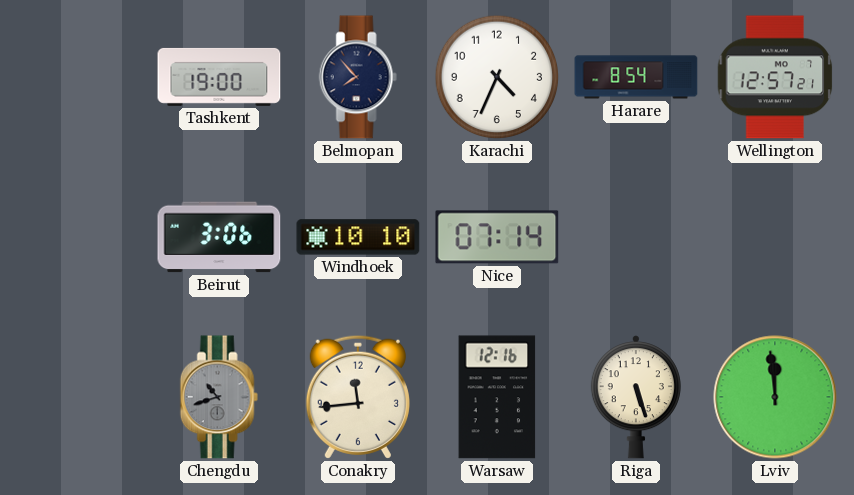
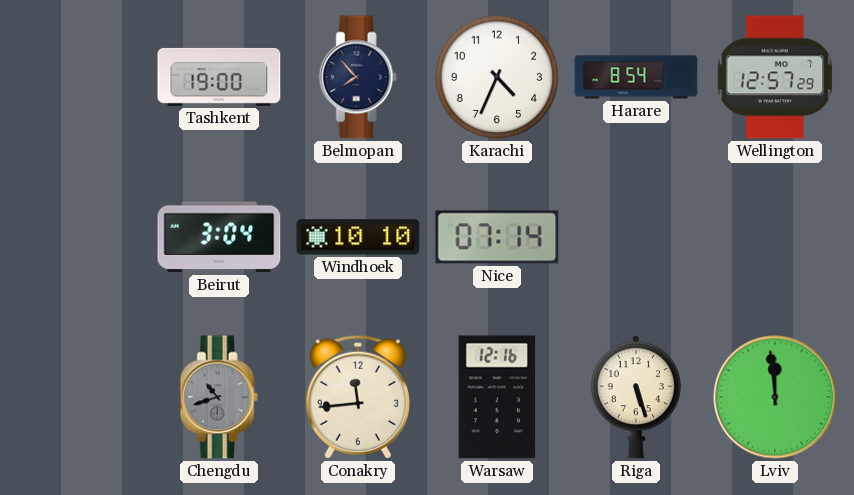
Wellington: 12:57:21 -> 12:57:29 (775, 77)
Beirut: 3:06 -> 3:04 (219, 237)
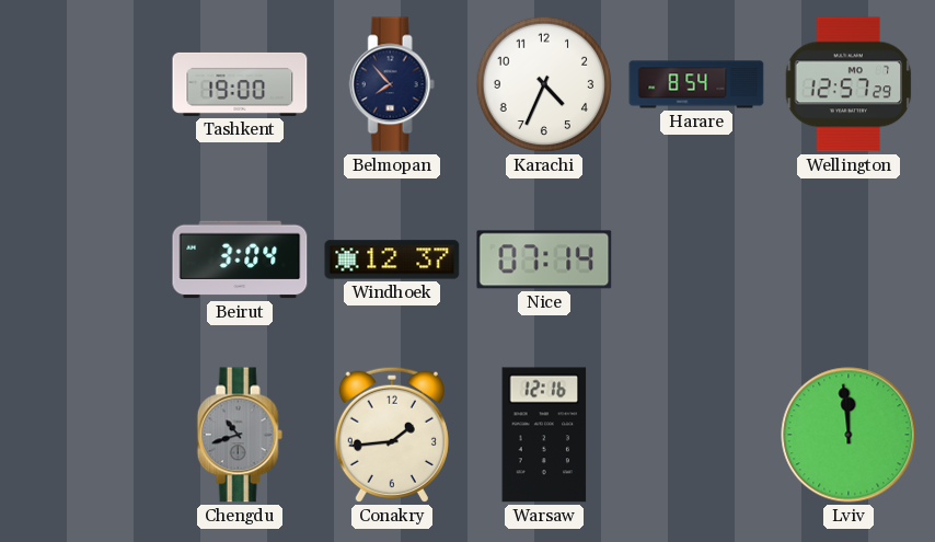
Windhoek: 10:10 -> 12:37 (392, 260)
Conakry: 11:44 -> 1:44 (392, 435)
Riga: 5:27 -> none (636, 397)
